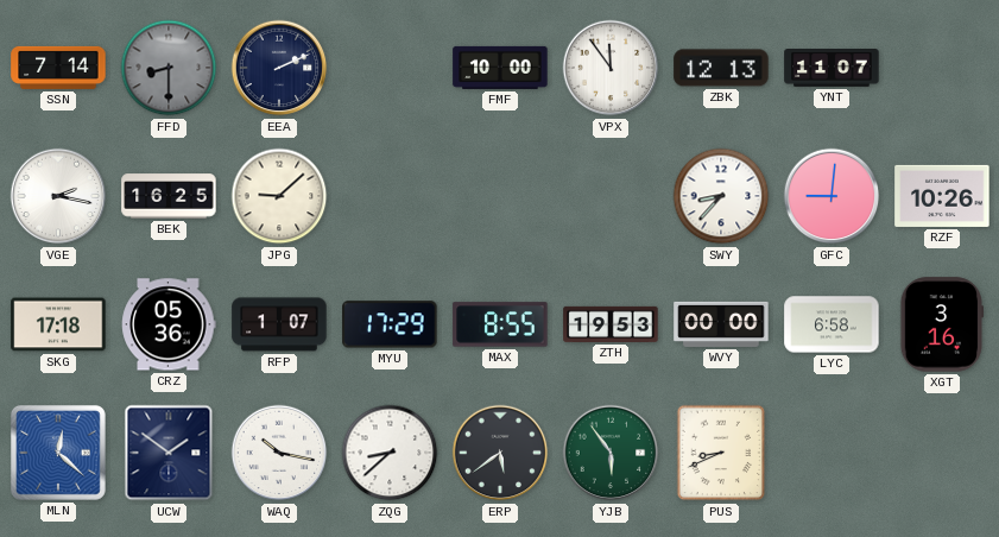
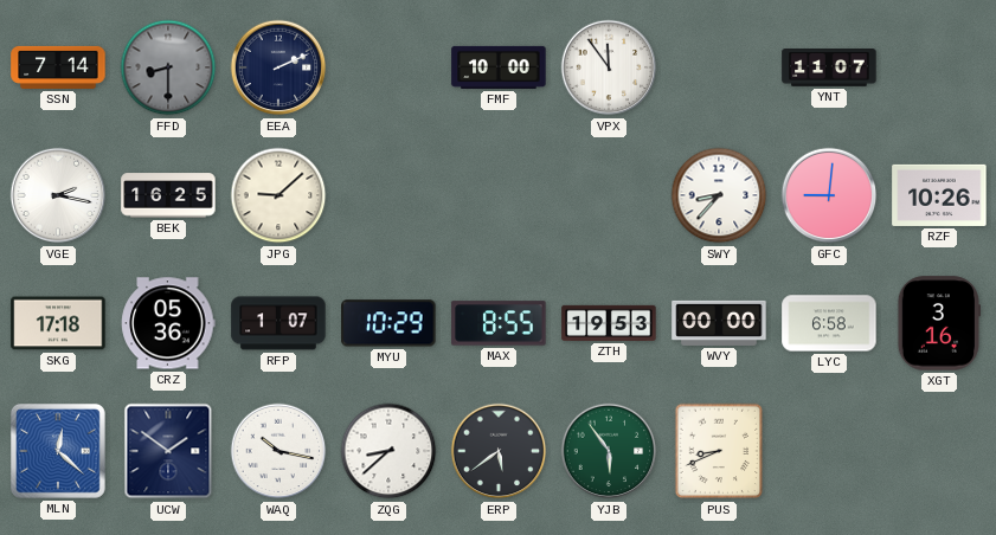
ZBK: 12:13 -> none (721, 68)
MYU: 17:29 -> 10:29 (388, 323)
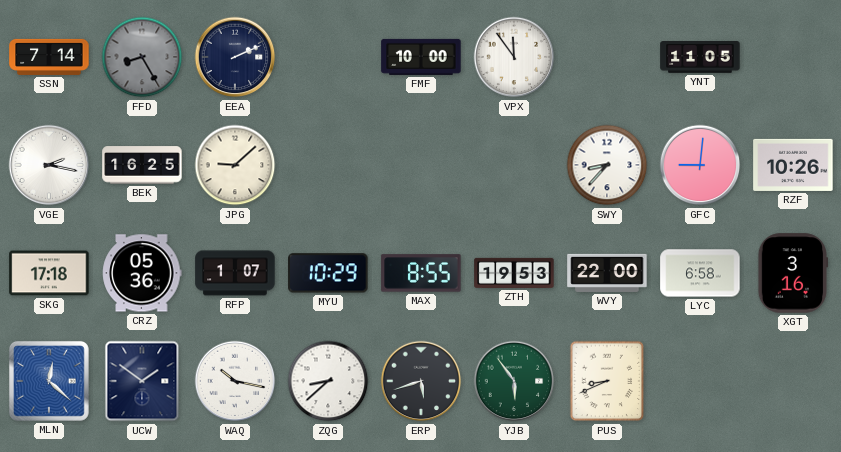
FFD: 8:30 -> 8:25 (142, 57)
YNT: 11:07 -> 11:05 (700, 58)
WVY: 00:00 -> 22:00 (607, 273)
ERP: 5:39 -> 5:42 (421, 381)
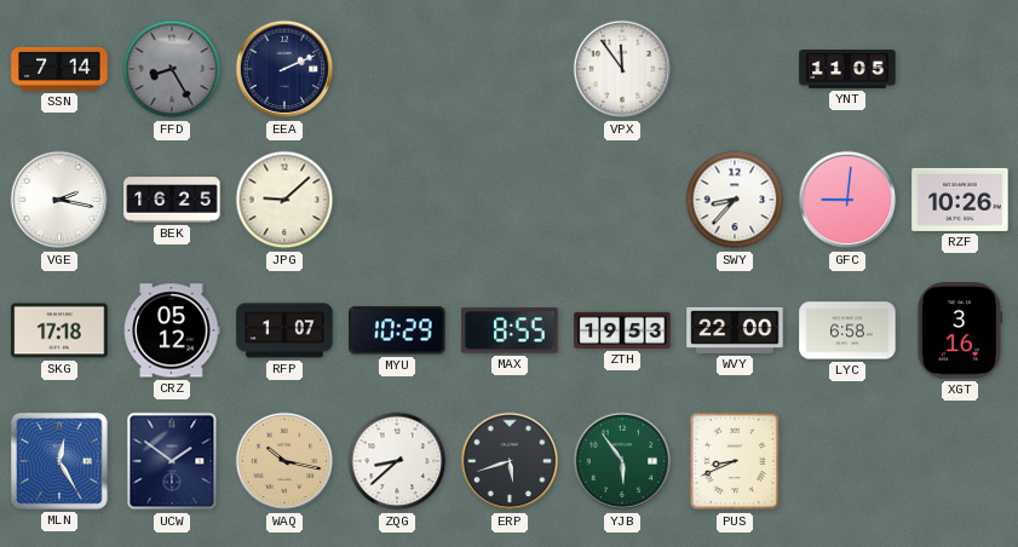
FMF: 10:00 -> none (421, 57)
CRZ: 05:36 -> 05:12 (172, 330)
MLN: 12:22 -> 12:25 (59, 461)
WAQ dial: white -> champagne (284, 461)
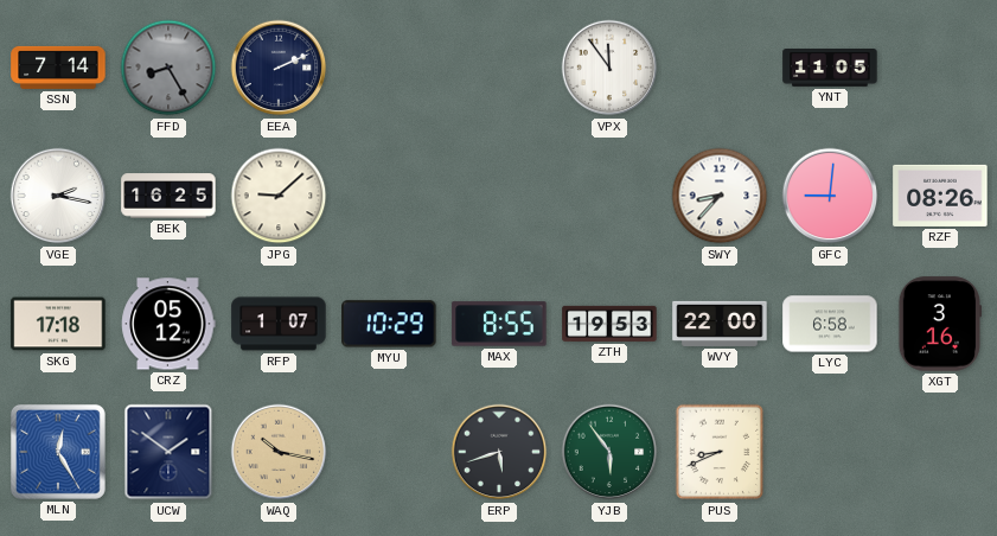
RZF: 10:26 -> 08:26 (940, 196)
ZQG: 8:38 -> none (397, 461)
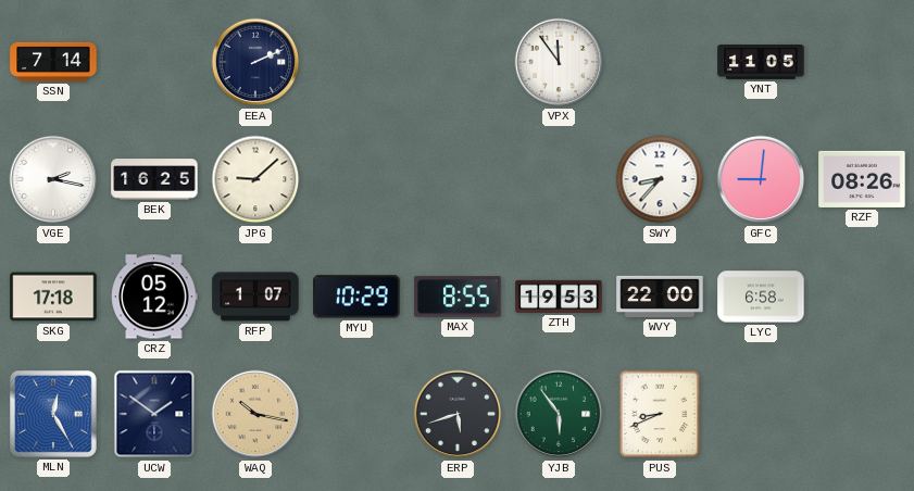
FFD: 8:25 -> none (168, 68)
XGT: 3:16 -> none (940, 324)
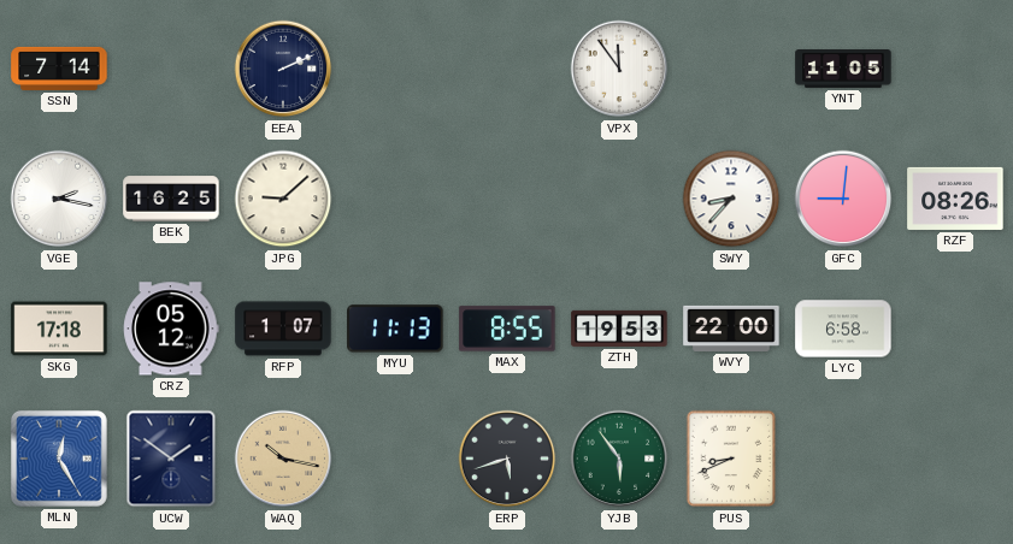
MYU: 10:29 -> 11:13 (395, 329)
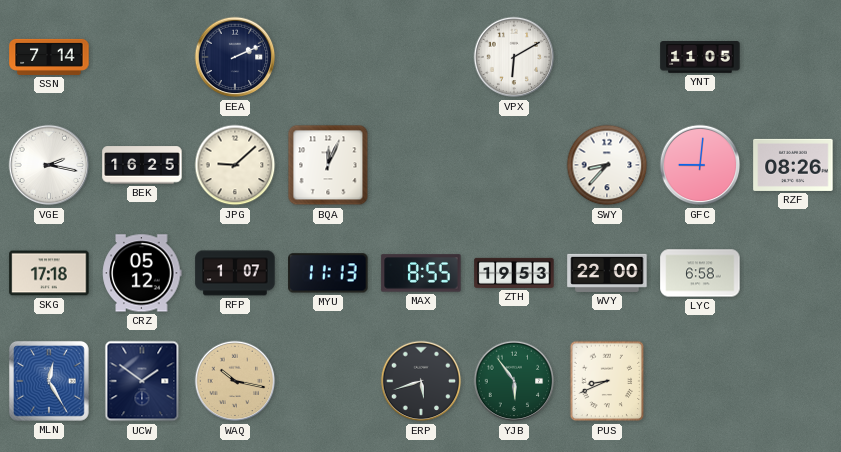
VPX: 11:54 -> 6:10 (514, 57)
BQA: none -> 12:04 (328, 165)
